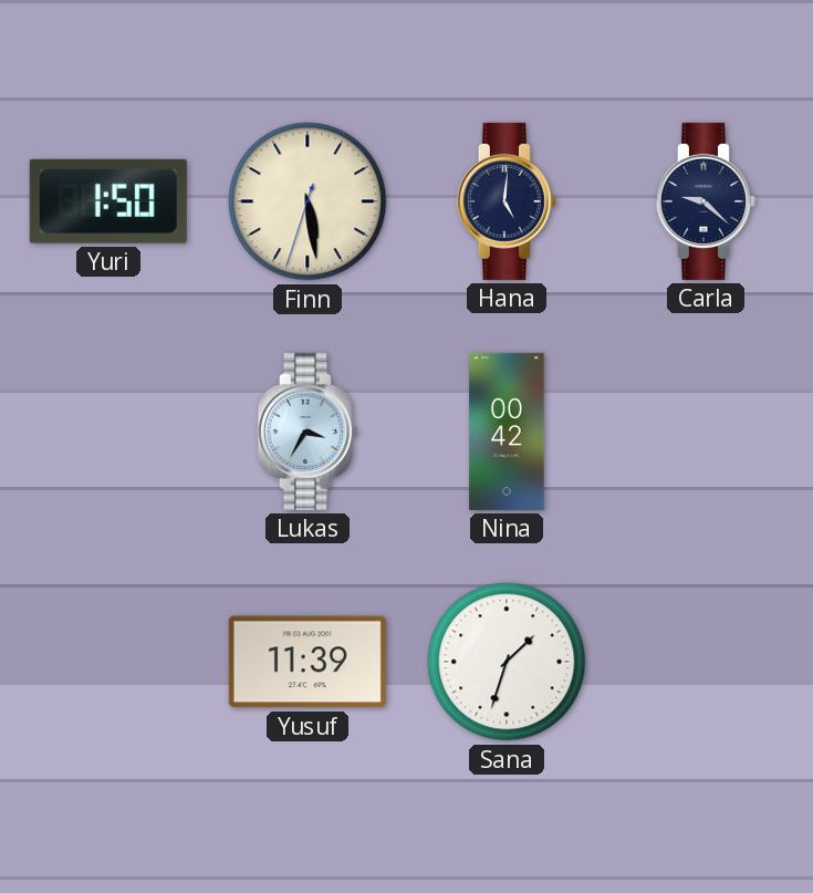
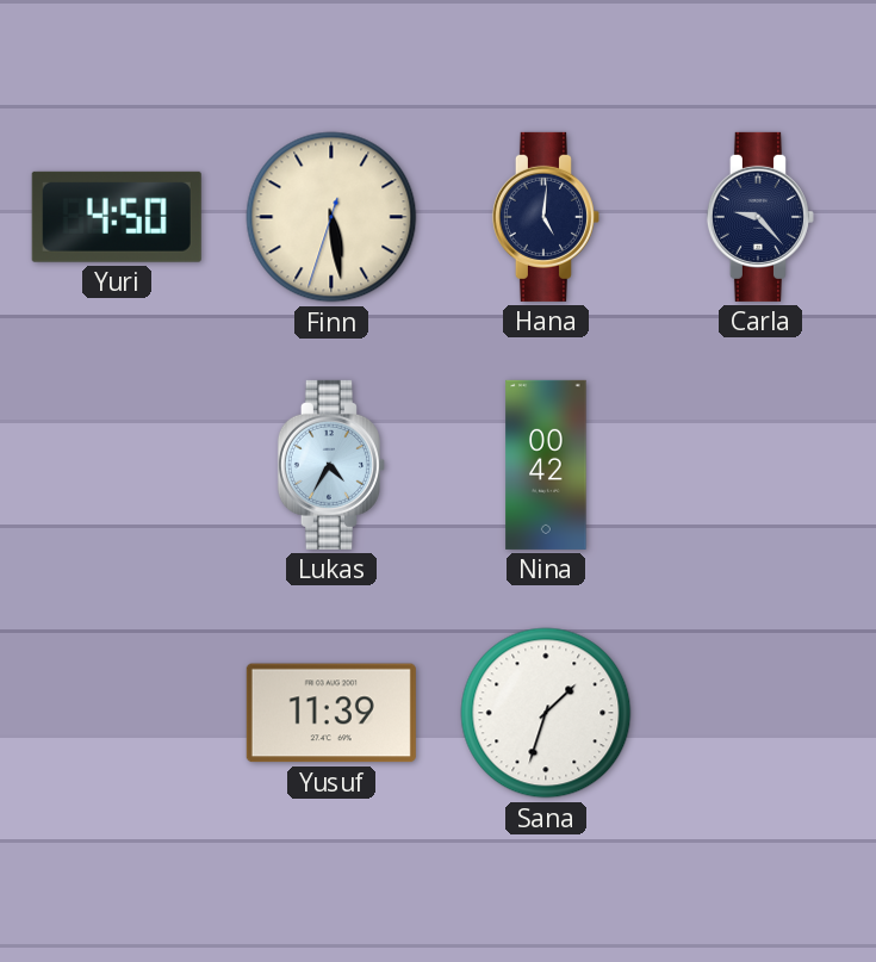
Yuri: 1:50 -> 4:50 (117, 217)
Carla: 9:22 -> 9:23 (760, 217)
Lukas: 3:35 -> 4:35 (331, 465)
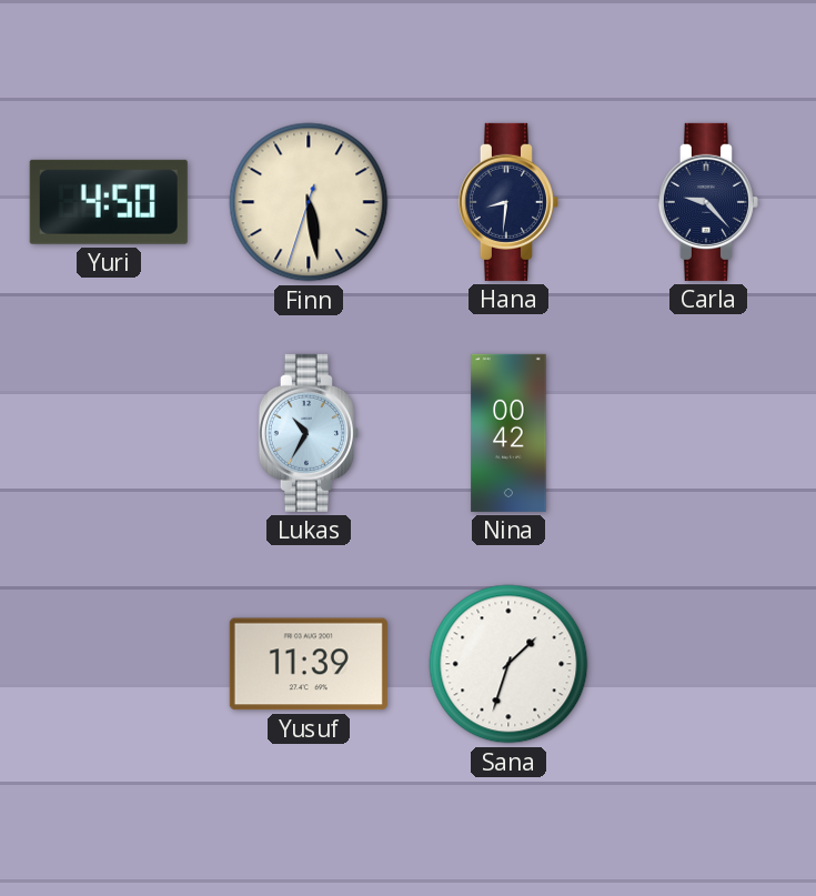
Hana: 5:01 -> 8:31 (508, 202)
Lukas: 4:35 -> 10:35 (309, 433)
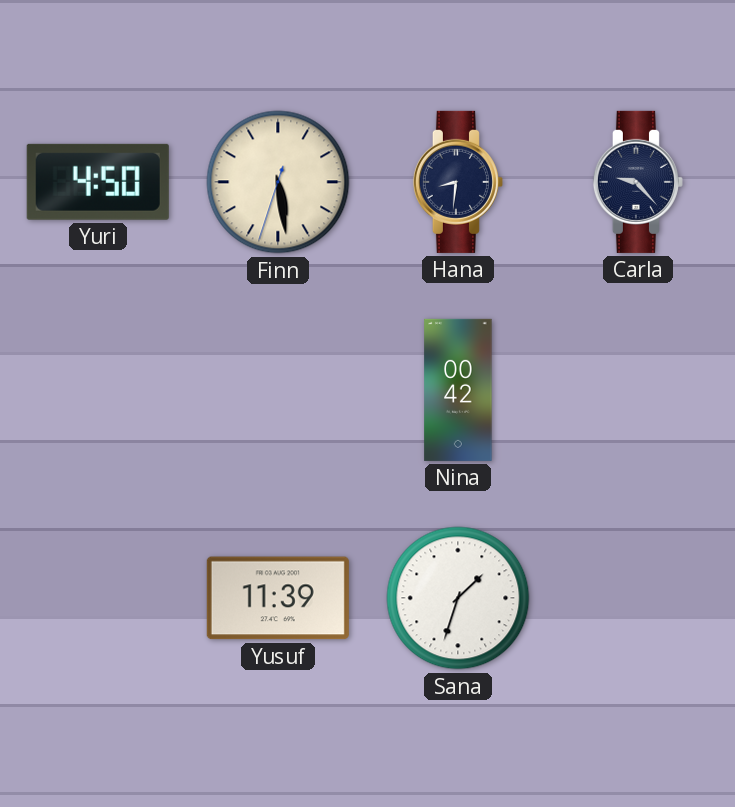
Lukas: 10:35 -> none (309, 433)
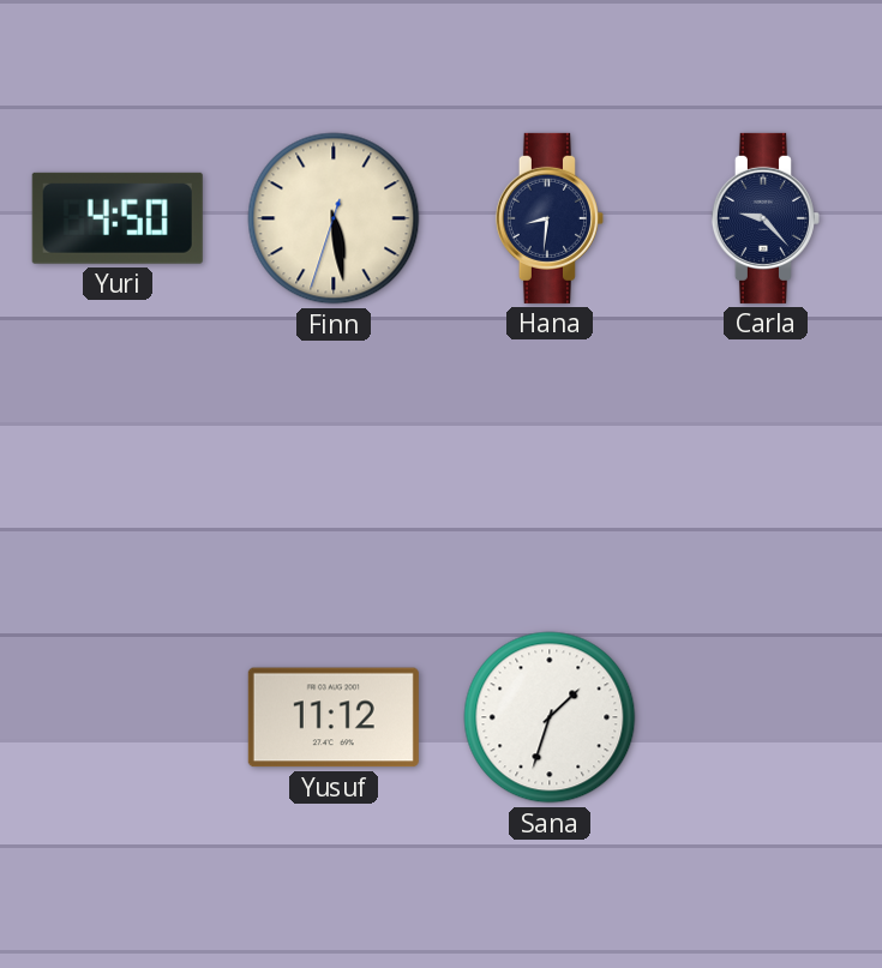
Nina: 00:42 -> none (458, 390)
Yusuf: 11:39 -> 11:12 (334, 717)
